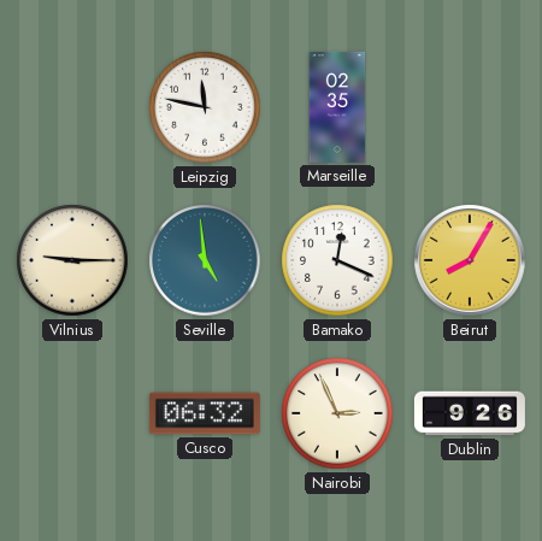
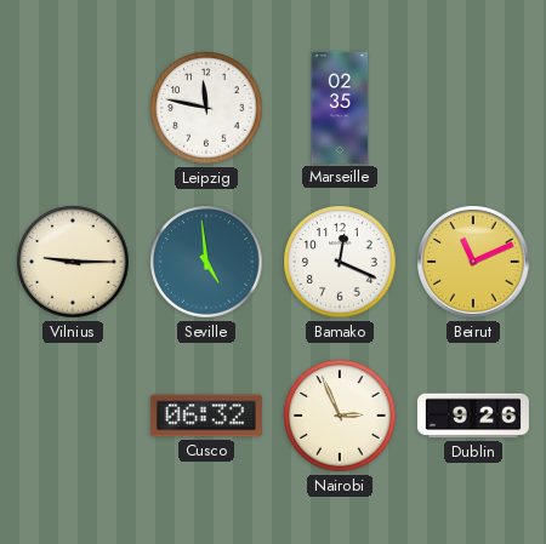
Beirut: 8:05 -> 11:11 (473, 262)
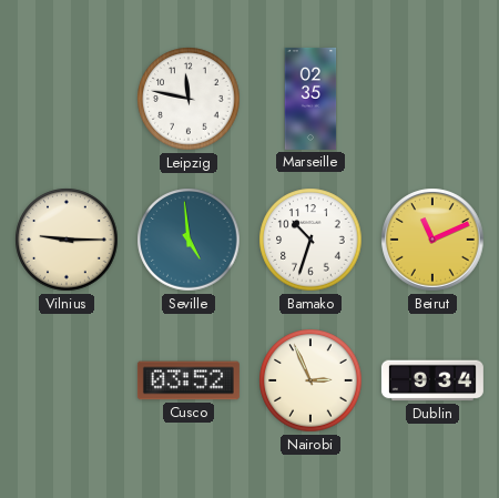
Bamako: 12:19 -> 10:33 (310, 240)
Cusco: 06:32 -> 03:52 (189, 380)
Dublin: 9:26 -> 9:34 (432, 380)
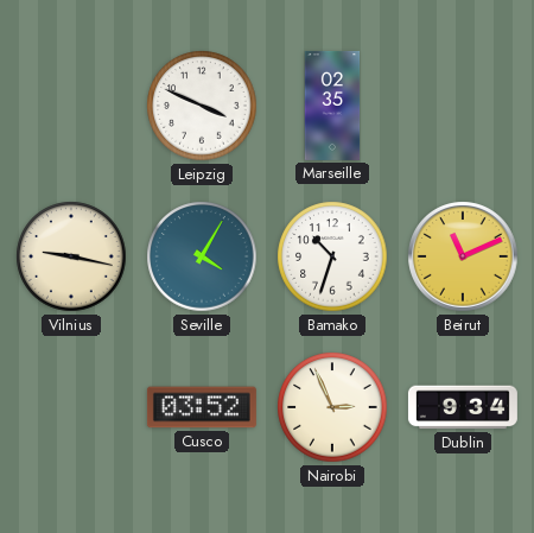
Leipzig: 11:47 -> 3:49 (202, 106)
Vilnius: 9:15 -> 9:17 (71, 256)
Seville: 4:59 -> 4:05 (202, 256)
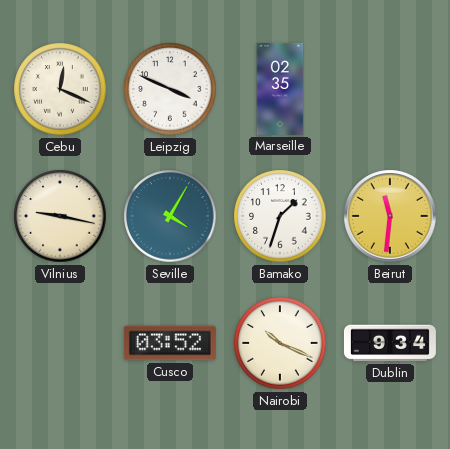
Cebu: none -> 12:19 (60, 89)
Bamako: 10:33 -> 1:33 (280, 216)
Beirut: 11:11 -> 11:31 (390, 216)
Nairobi: 2:56 -> 10:19 (280, 343)
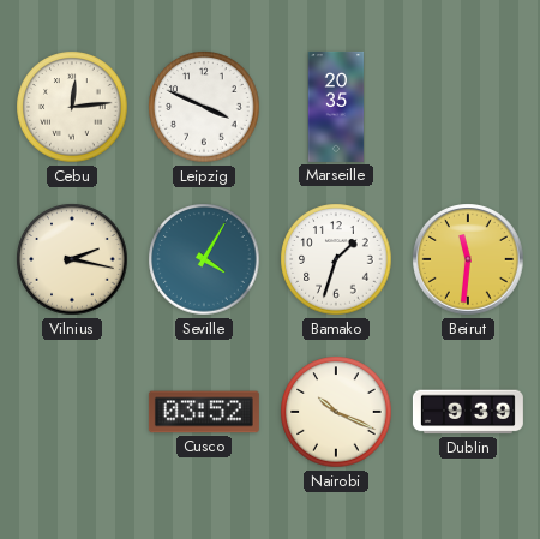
Cebu: 12:19 -> 12:14 (72, 107)
Marseille: 02:35 -> 20:35 (336, 107)
Vilnius: 9:17 -> 2:17 (72, 259)
Dublin: 9:34 -> 9:39 (468, 412)
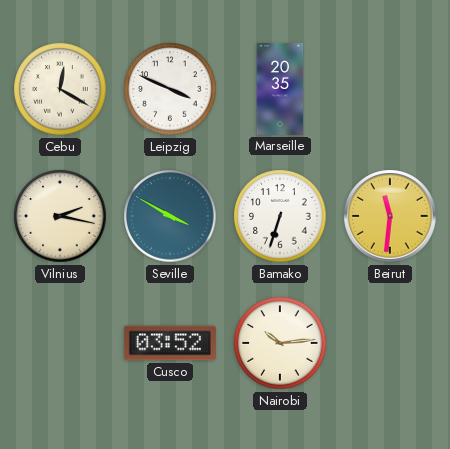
Cebu: 12:14 -> 12:20 (60, 89)
Seville: 4:05 -> 3:50 (170, 216)
Bamako: 1:33 -> 6:33 (280, 216)
Nairobi: 10:19 -> 10:14 (280, 343)
Dublin: 9:39 -> none (468, 412)
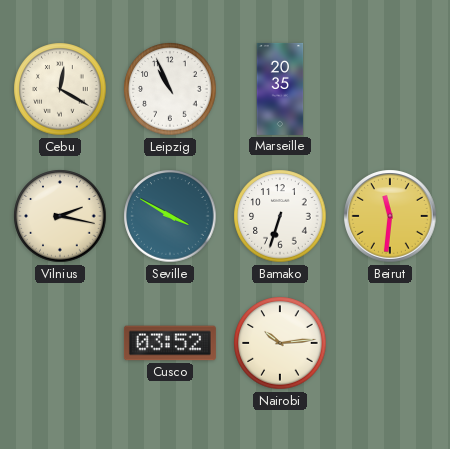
Leipzig: 3:49 -> 10:56 (170, 89)
